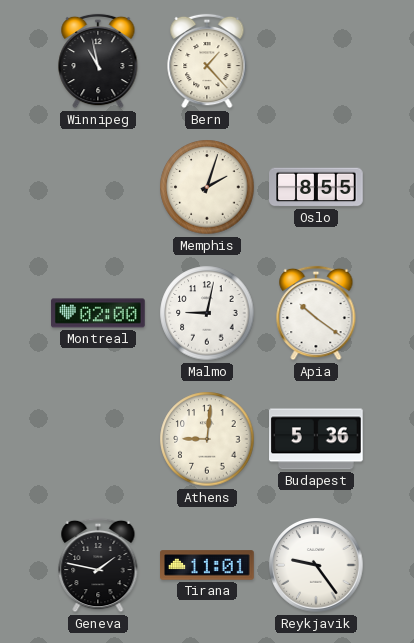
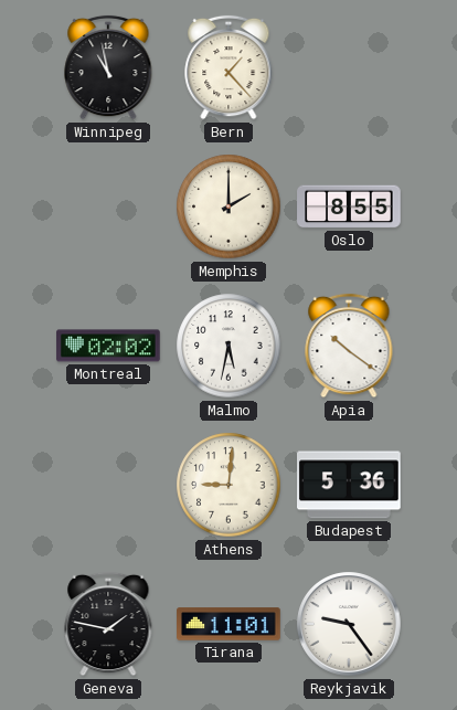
Memphis: 2:03 -> 2:00 (228, 206)
Montreal: 02:00 -> 02:02 (108, 346)
Malmo: 9:02 -> 5:32 (228, 346)
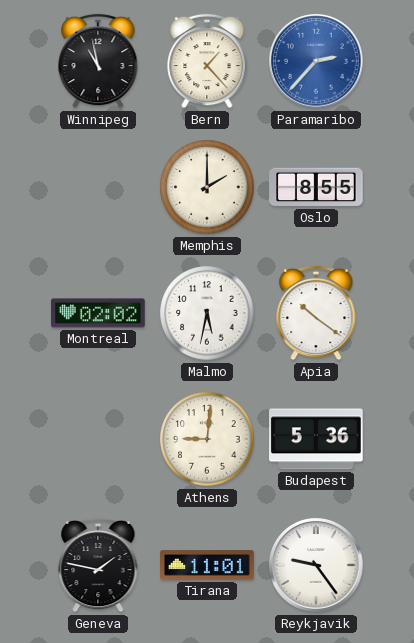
Paramaribo: none -> 2:37 (316, 61)
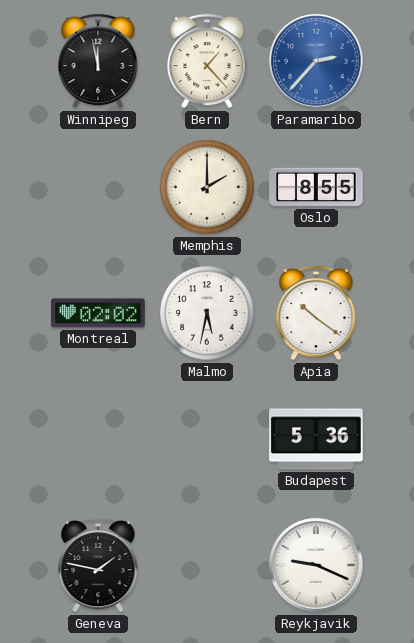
Winnipeg: 10:58 -> 11:58 (98, 61)
Athens: 9:01 -> none (207, 439)
Tirana: 11:01 -> none (207, 565)
Reykjavik: 9:24 -> 9:19 (316, 565)
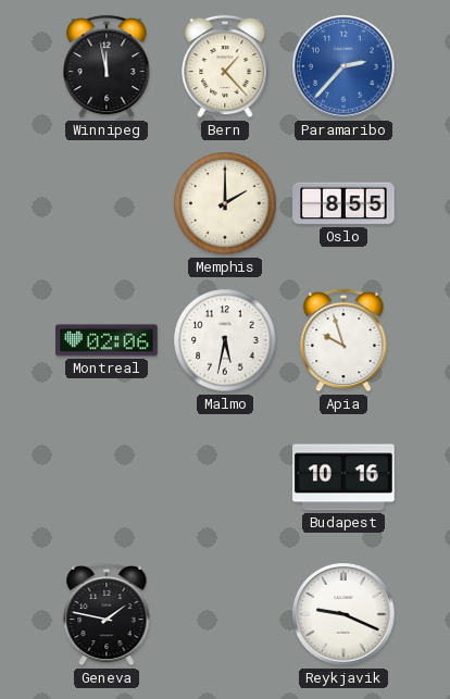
Montreal: 02:02 -> 02:06 (107, 340)
Apia: 10:21 -> 9:57 (343, 340)
Budapest: 5:36 -> 10:16 (345, 477)
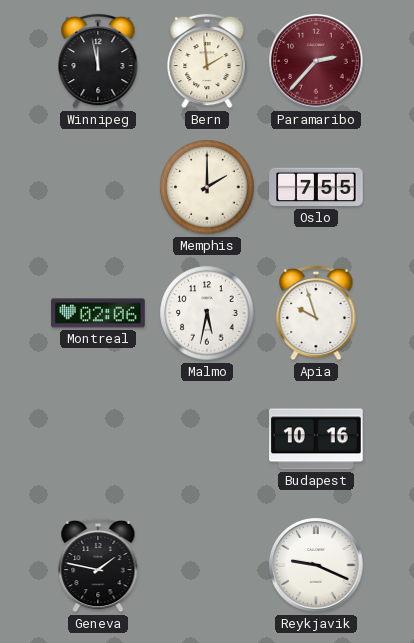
Bern: 1:23 -> 1:59 (207, 61)
Paramaribo dial: blue -> burgundy (316, 61)
Oslo: 8:55 -> 7:55 (316, 187)
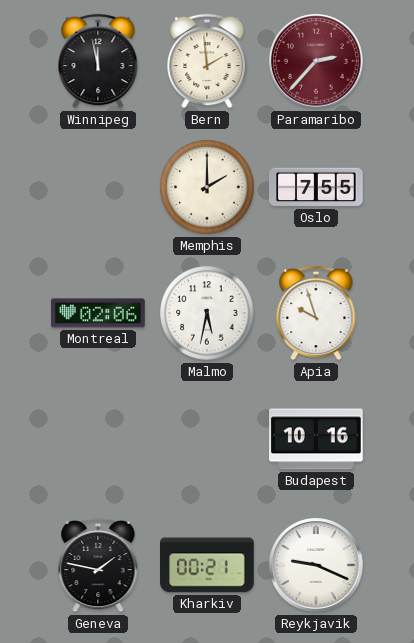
Kharkiv: none -> 00:21 (207, 565)
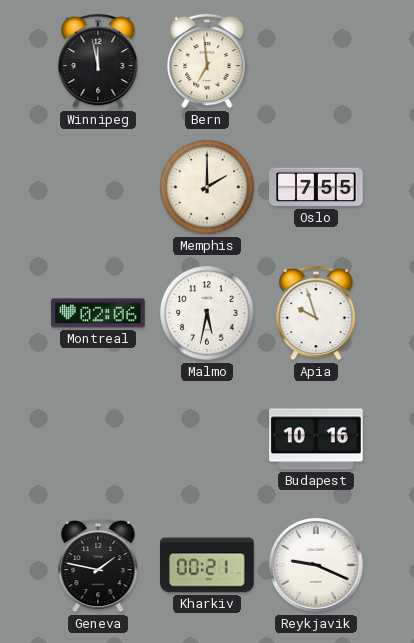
Bern: 1:59 -> 6:59 (207, 61)
Paramaribo: 2:37 -> none (316, 61)
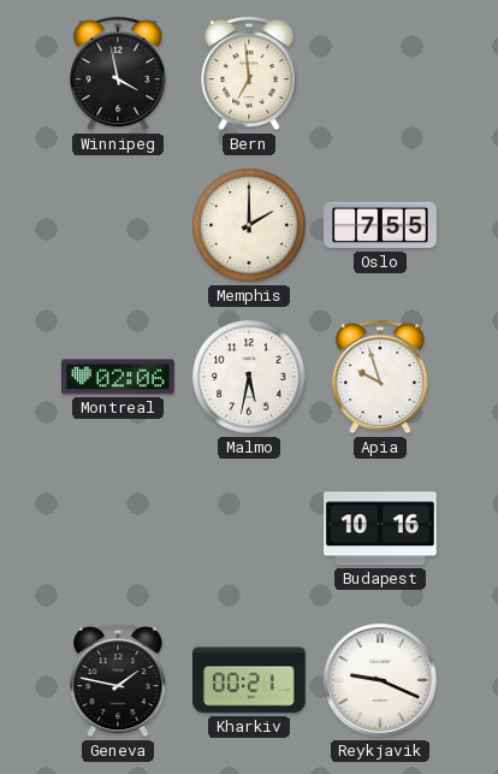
Winnipeg: 11:58 -> 3:58 (118, 73)
